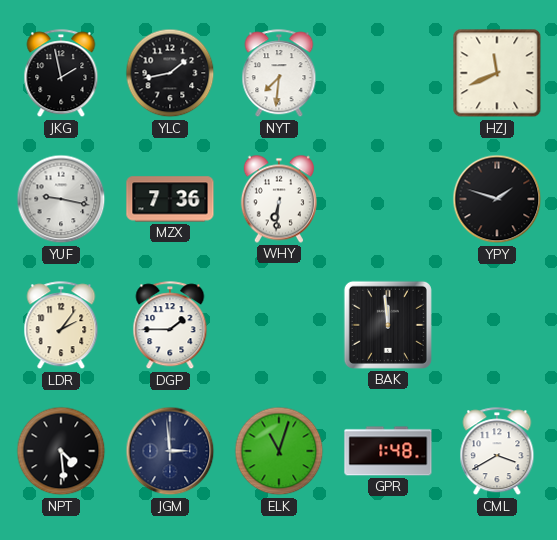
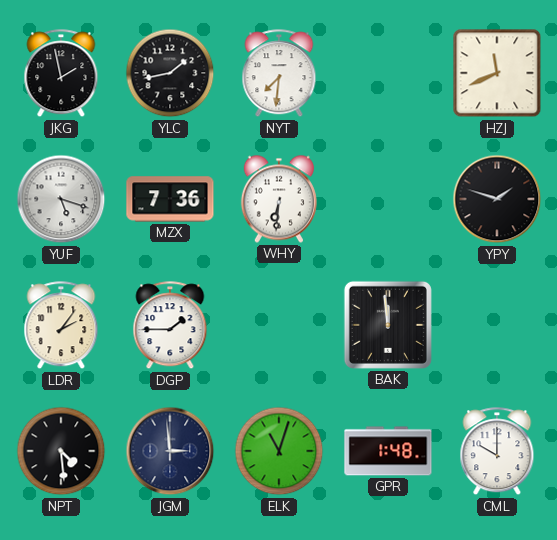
YUF: 9:17 -> 5:18 (61, 199)
CML: 3:40 -> 10:00 (497, 452)
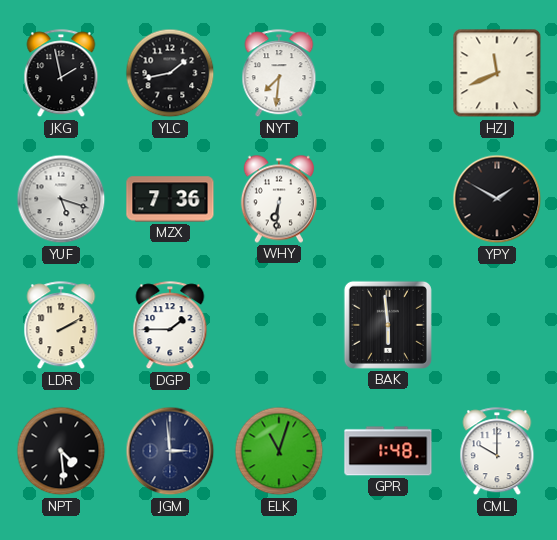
YPY: 1:48 -> 1:50 (497, 199)
LDR: 2:06 -> 2:10 (61, 326)
BAK: 11:59 -> 5:59 (388, 325)
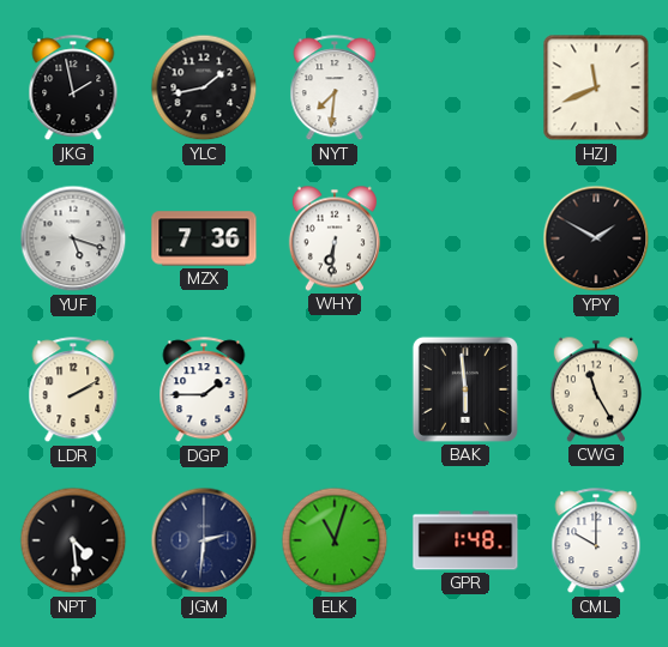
CWG: none -> 11:25 (596, 389)
JGM: 2:59 -> 2:31 (204, 540)
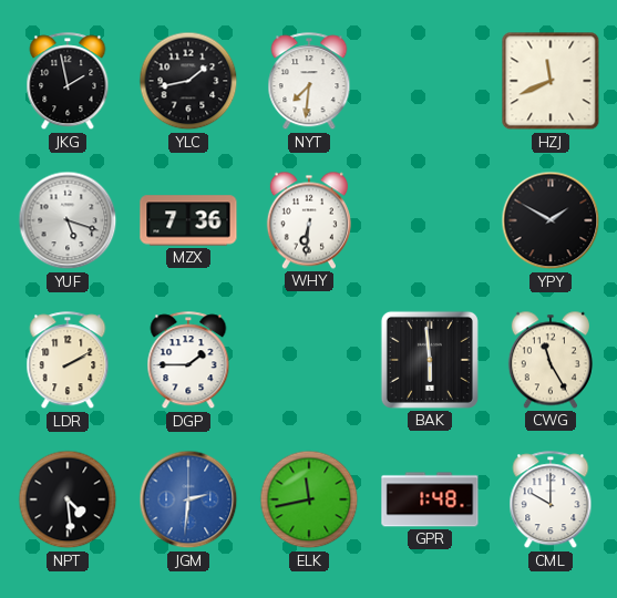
JGM dial: navy -> blue (188, 499)
ELK: 11:03 -> 11:43 (309, 499)
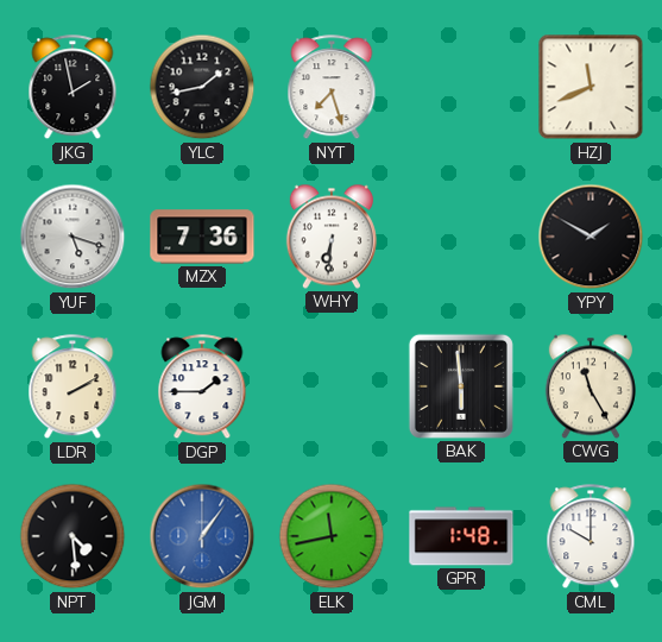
NYT: 7:31 -> 7:27 (332, 88)
JGM: 2:31 -> 1:06 (202, 536)
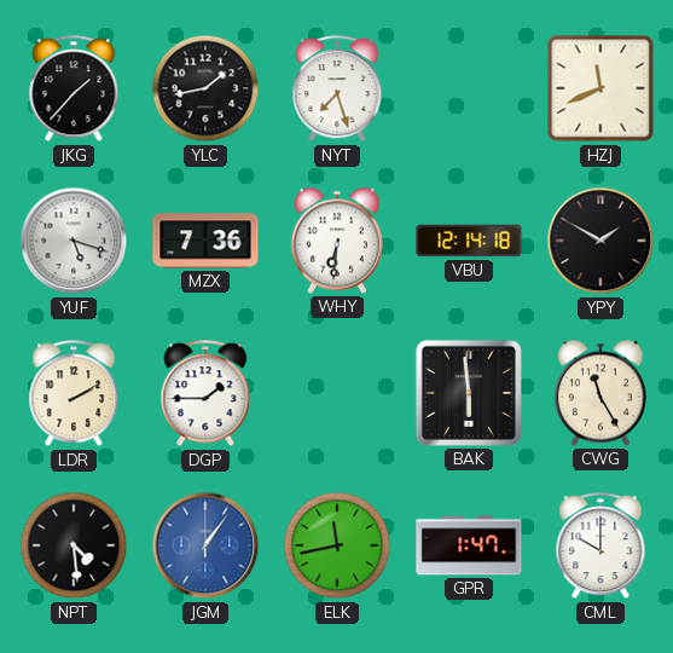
JKG: 1:58 -> 1:37 (74, 89)
VBU: none -> 12:14 (469, 241)
GPR: 1:48 -> 1:47 (469, 545)
